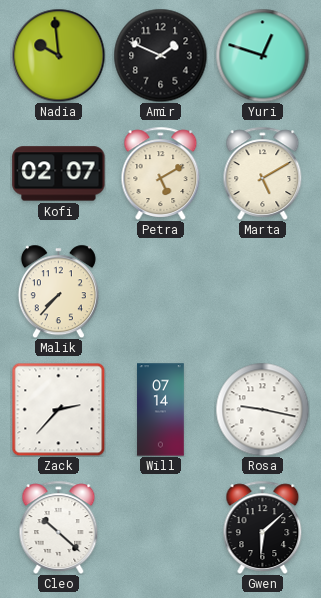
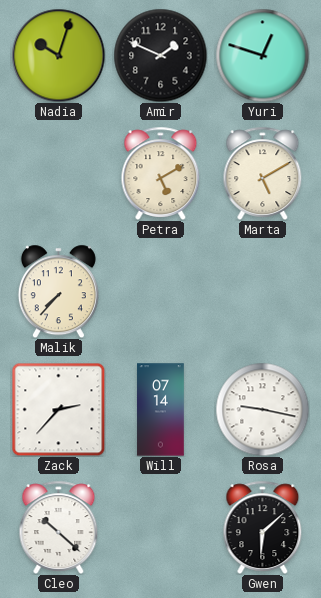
Nadia: 9:59 -> 10:03 (58, 55)
Kofi: 02:07 -> none (59, 174)
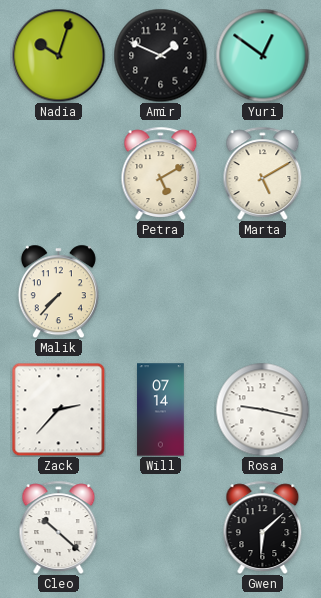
Yuri: 12:48 -> 12:51 (262, 55)
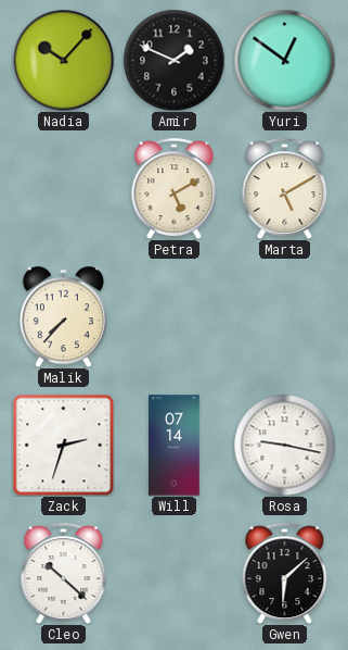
Nadia: 10:03 -> 10:07 (63, 60)
Zack: 2:37 -> 2:33 (63, 445)
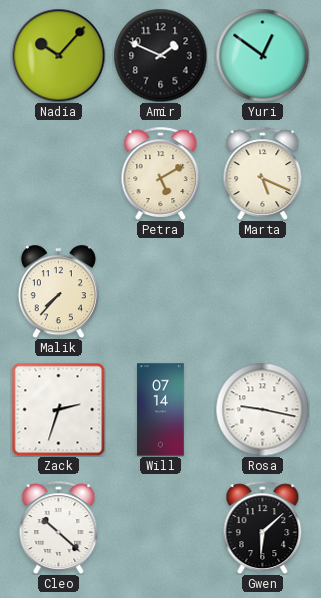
Marta: 5:10 -> 5:19 (263, 173)
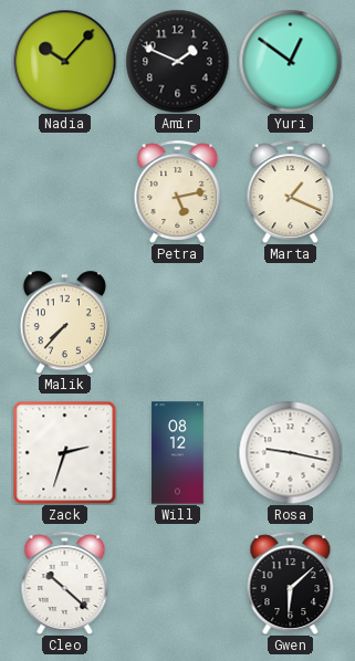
Petra: 5:10 -> 5:13 (178, 191)
Marta: 5:19 -> 1:19 (291, 191)
Will: 07:14 -> 08:12 (178, 453)
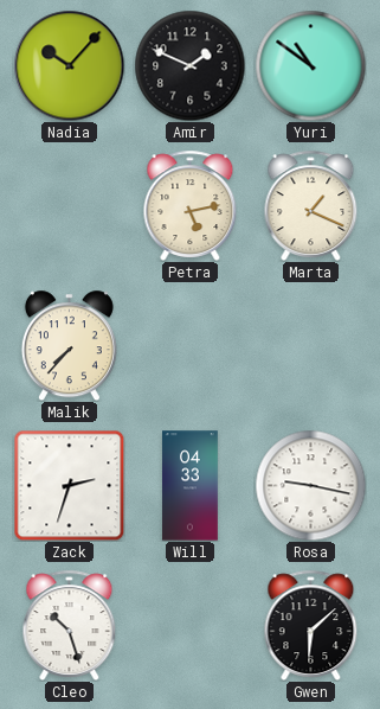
Yuri: 12:51 -> 10:51 (310, 65)
Will: 08:12 -> 04:33 (191, 486)
Cleo: 10:22 -> 10:27 (70, 625)
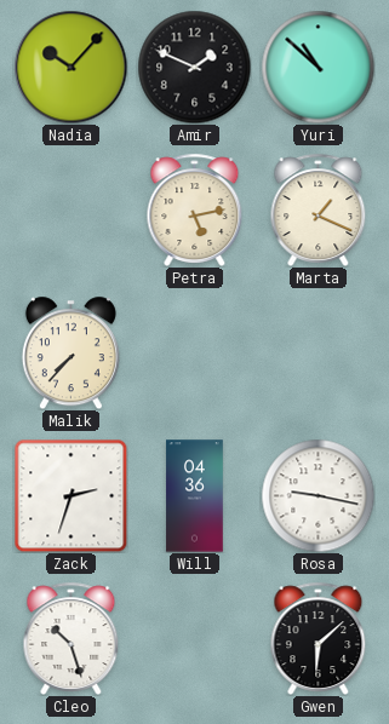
Yuri: 10:51 -> 10:52 (318, 67)
Will: 04:33 -> 04:36 (195, 496)
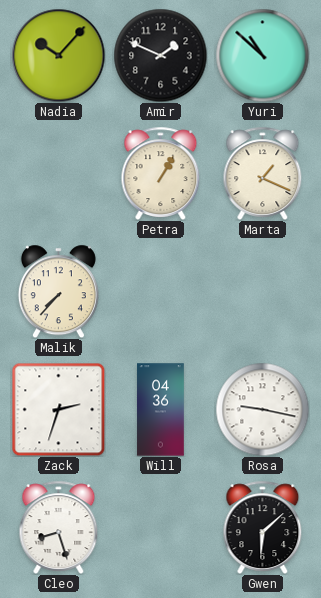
Petra: 5:13 -> 1:05 (161, 173)
Cleo: 10:27 -> 8:27 (59, 527)
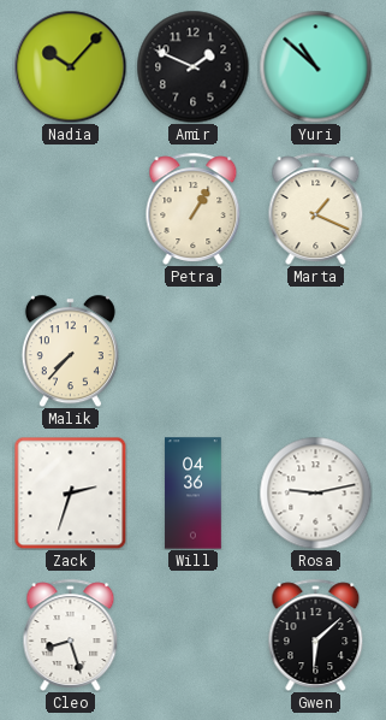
Rosa: 9:17 -> 9:13 (315, 492)
